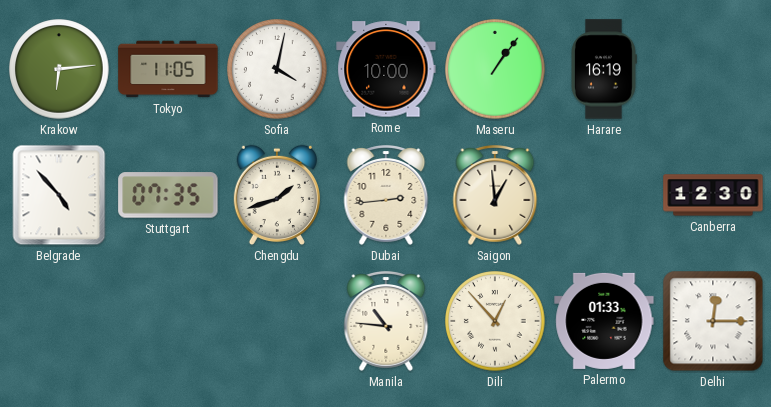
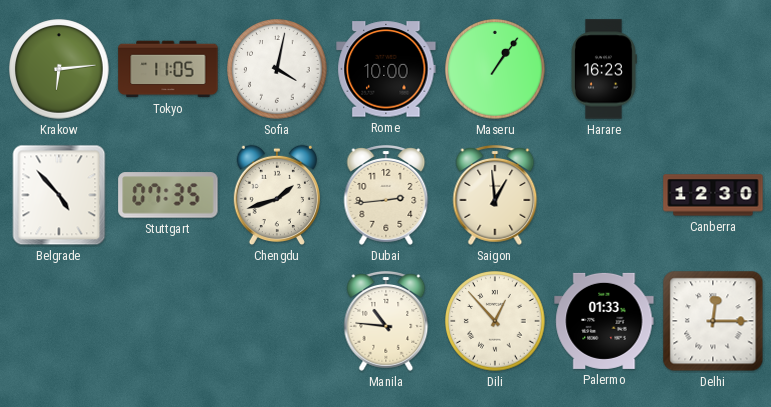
Harare: 16:19 -> 16:23 (604, 69)
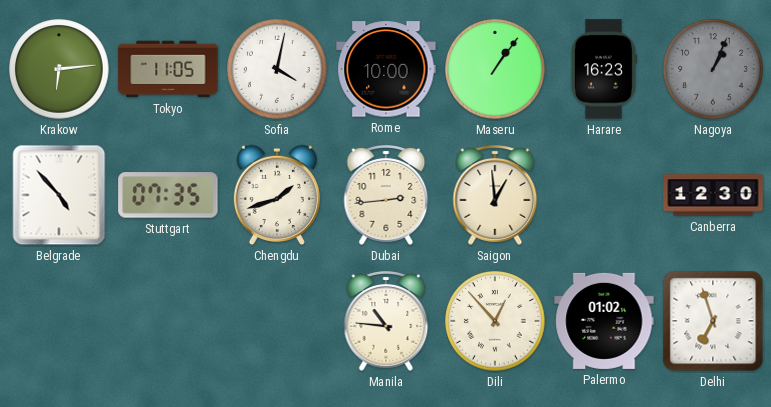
Nagoya: none -> 1:04 (713, 69)
Palermo: 01:33 -> 01:02 (604, 321)
Delhi: 12:15 -> 6:57 (713, 321)
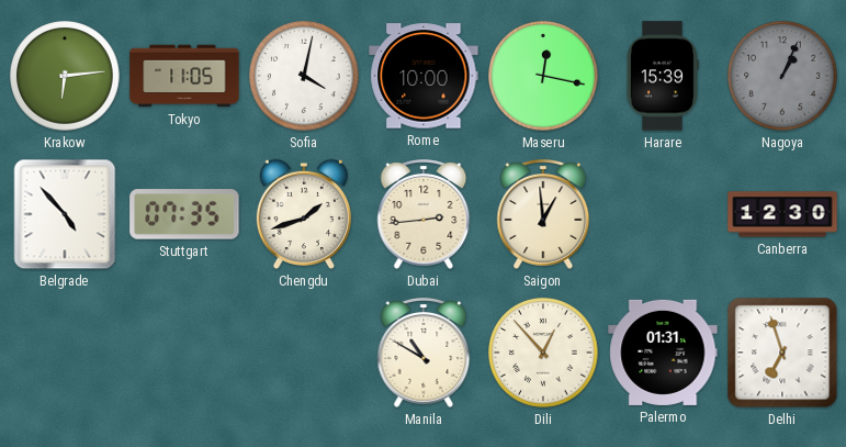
Maseru: 1:06 -> 12:17 (543, 76)
Harare: 16:23 -> 15:39 (663, 76)
Manila: 10:46 -> 10:50 (424, 354)
Palermo: 01:02 -> 01:31 (663, 353)
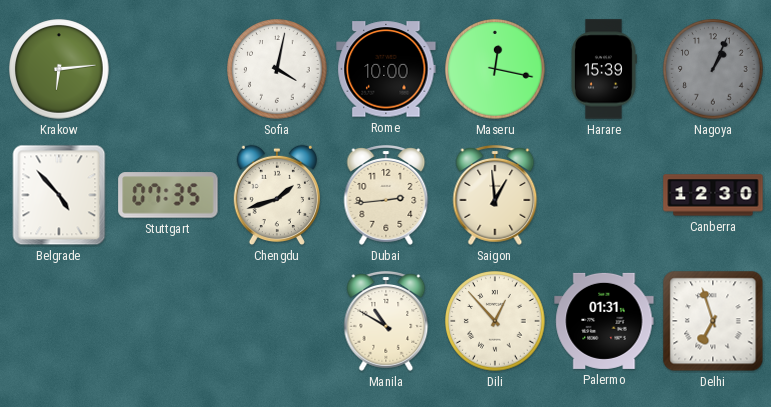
Tokyo: 11:05 -> none (184, 76)
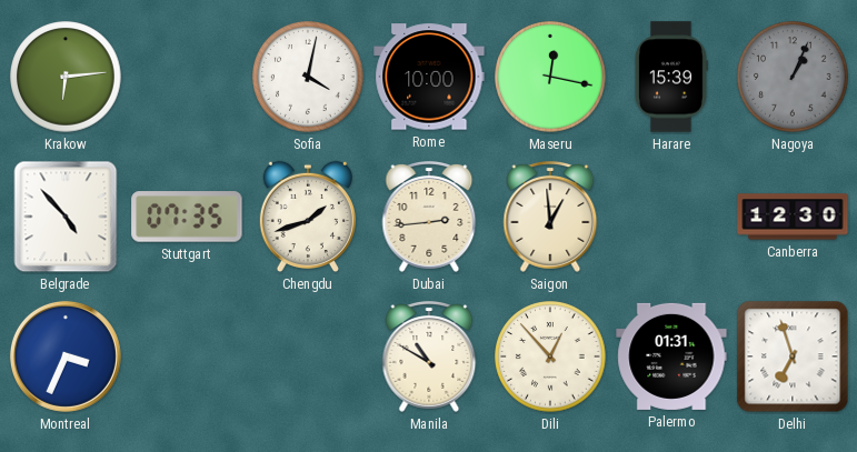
Montreal: none -> 3:34 (66, 356)
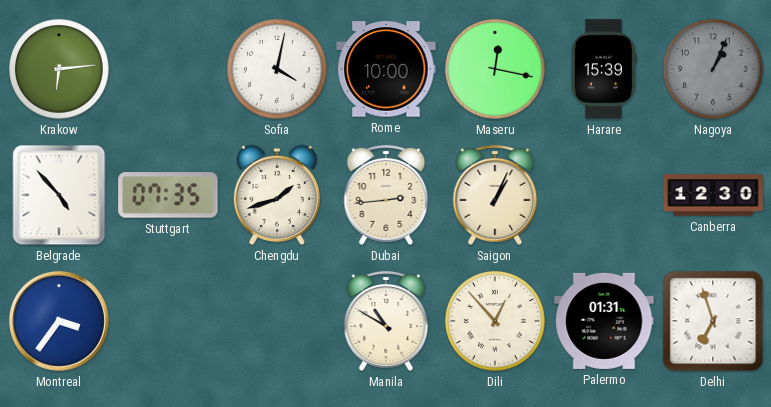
Saigon: 12:59 -> 1:04 (495, 196)
Montreal: 3:34 -> 3:36 (59, 321)
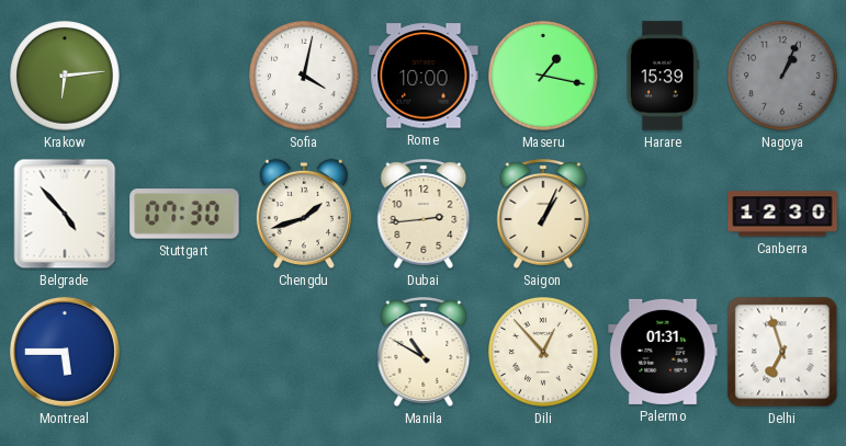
Maseru: 12:17 -> 1:17 (543, 76)
Stuttgart: 07:35 -> 07:30 (184, 214)
Montreal: 3:36 -> 5:45 (65, 352)
